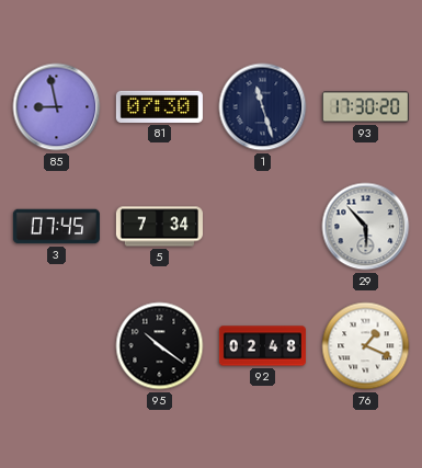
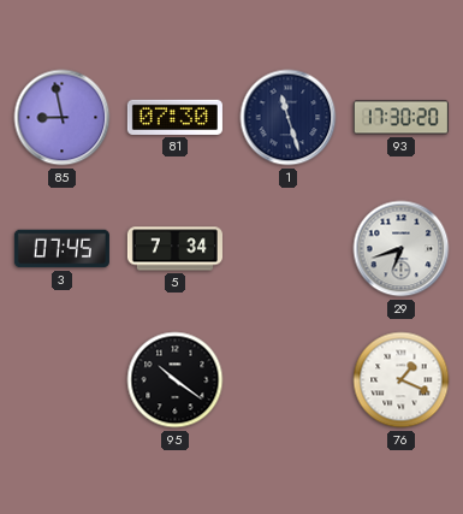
29: 5:53 -> 6:42 (402, 249)
92: 02:48 -> none (262, 346)
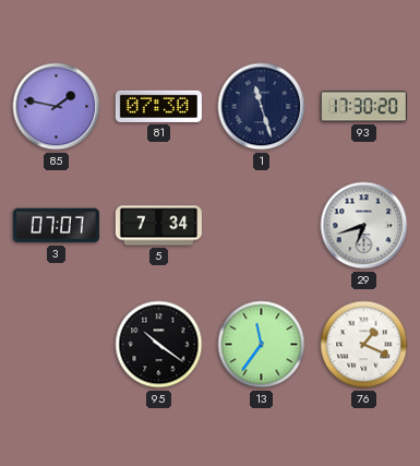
85: 8:58 -> 1:47 (57, 107)
3: 07:45 -> 07:07 (56, 226)
13: none -> 11:36 (262, 345)
